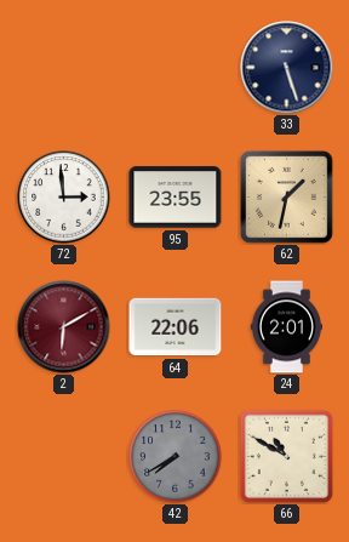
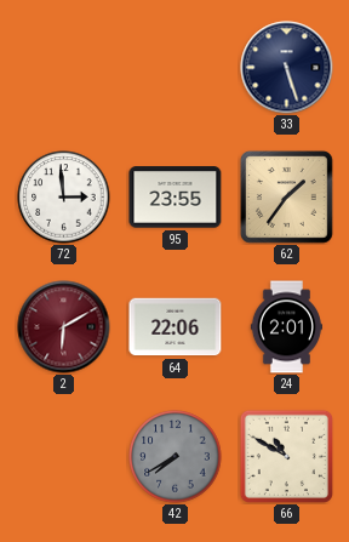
62: 1:32 -> 1:36 (286, 196)
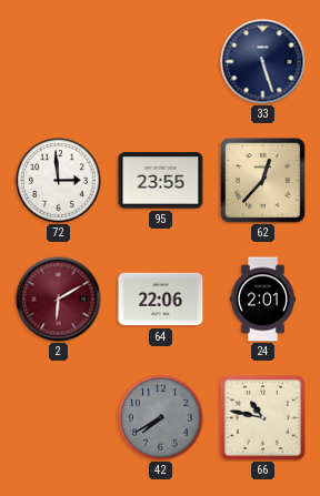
62: 1:36 -> 12:37 (262, 180)
66: 10:50 -> 10:47 (262, 417)
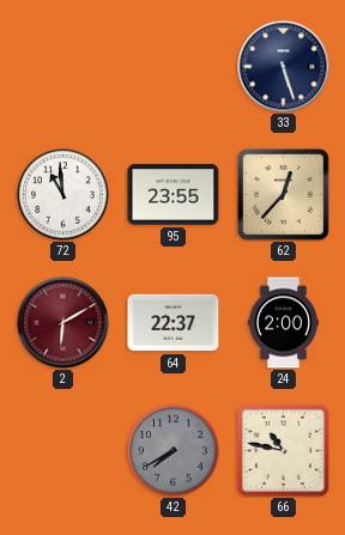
72: 2:59 -> 10:59 (63, 195)
64: 22:06 -> 22:37 (174, 323)
24: 2:01 -> 2:00 (283, 323)
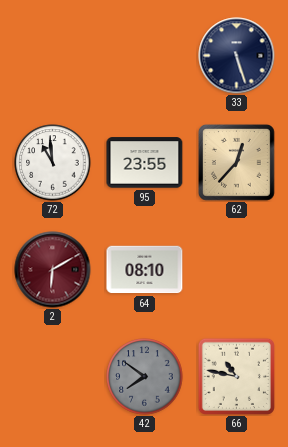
64: 22:37 -> 08:10 (145, 270)
24: 2:00 -> none (283, 323)
42: 7:40 -> 7:51 (145, 377)
